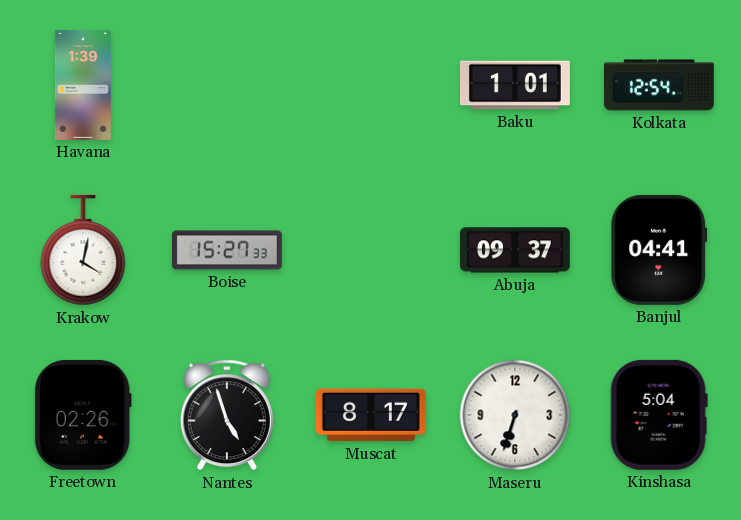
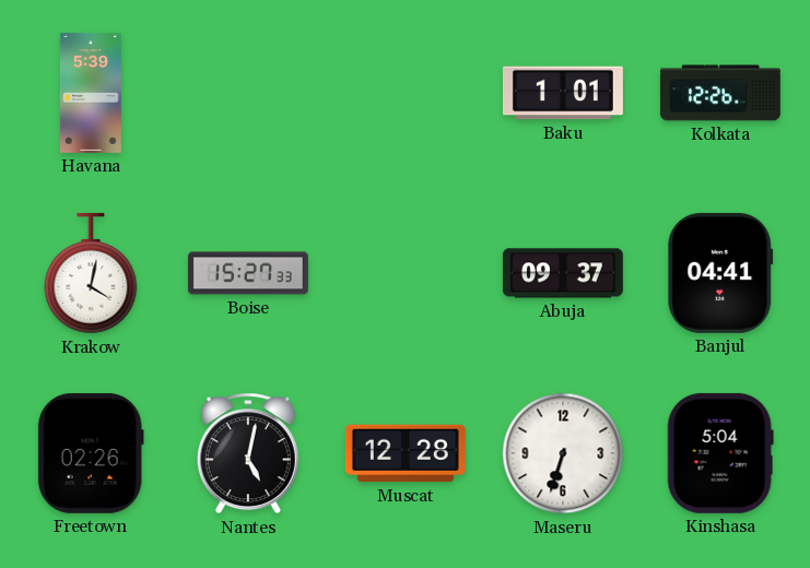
Havana: 1:39 -> 5:39 (91, 93)
Kolkata: 12:54 -> 12:26 (720, 93)
Nantes: 4:57 -> 5:02 (248, 453)
Muscat: 8:17 -> 12:28 (406, 453)
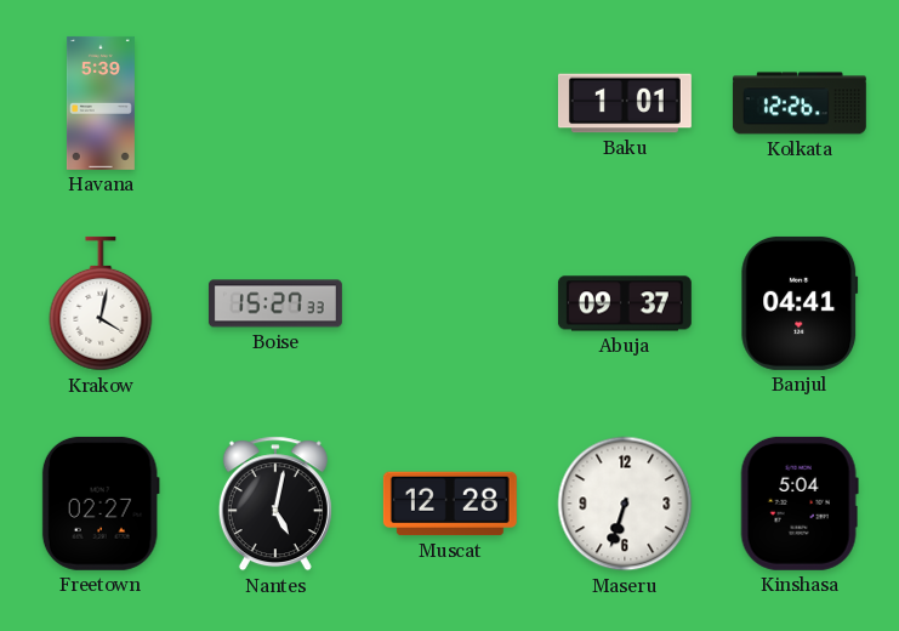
Freetown: 02:26 -> 02:27 (101, 504)
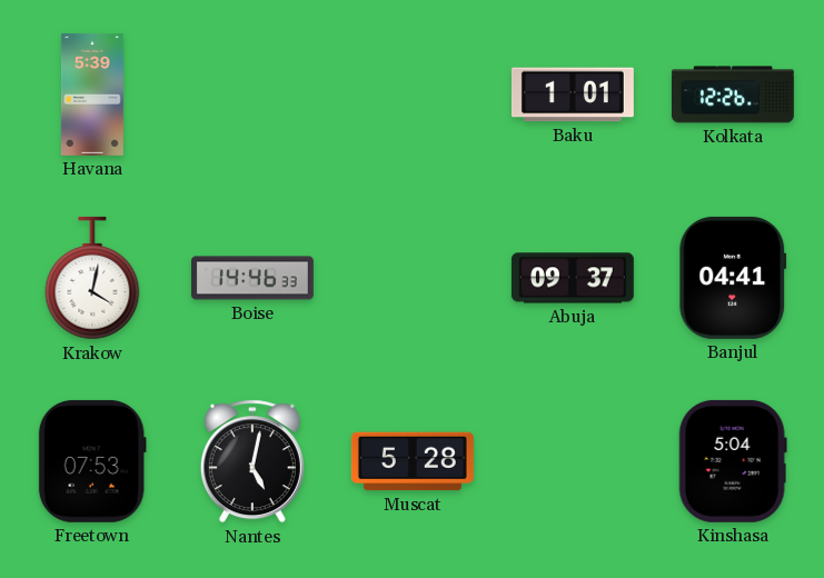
Boise: 15:27 -> 14:46 (252, 278)
Freetown: 02:27 -> 07:53 (92, 461)
Muscat: 12:28 -> 5:28 (413, 461)
Maseru: 6:33 -> none (625, 504)
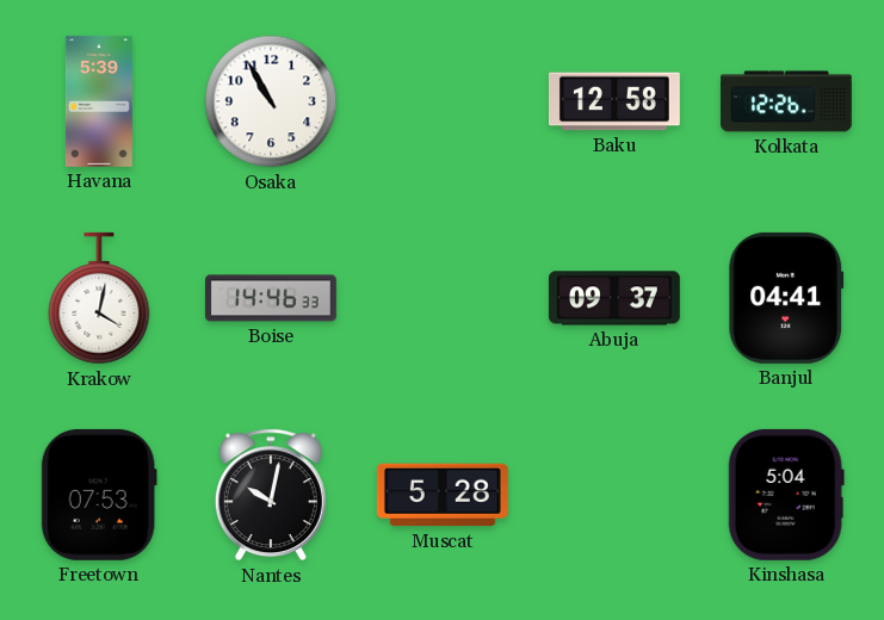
Osaka: none -> 10:55 (271, 101)
Baku: 1:01 -> 12:58 (614, 101)
Nantes: 5:02 -> 10:02 (271, 495)
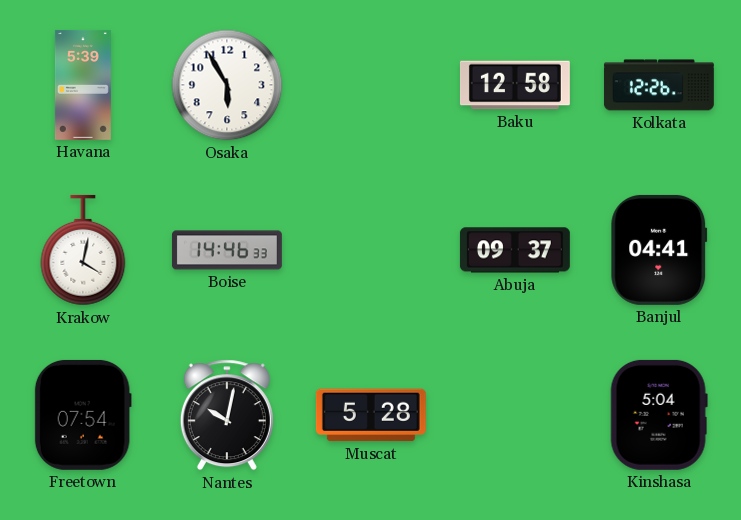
Osaka: 10:55 -> 5:55 (227, 85)
Freetown: 07:53 -> 07:54 (83, 415)
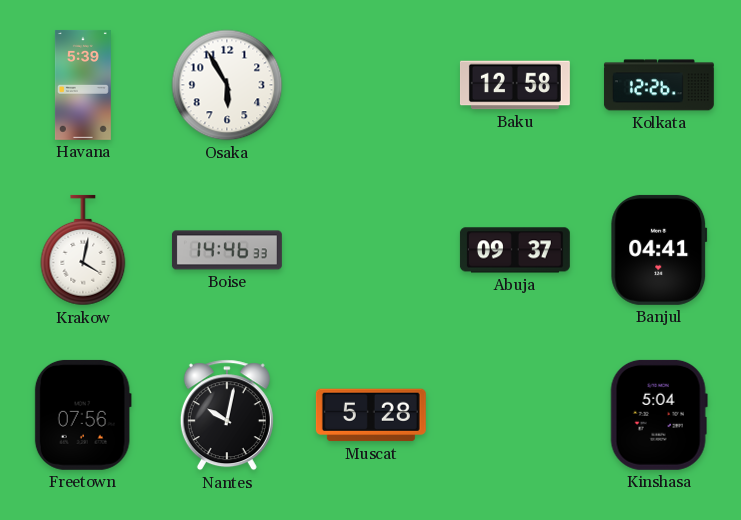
Freetown: 07:54 -> 07:56 (83, 415)
